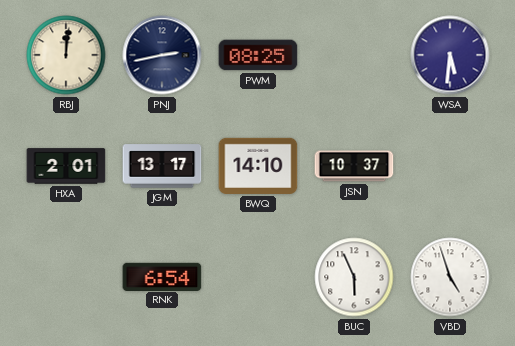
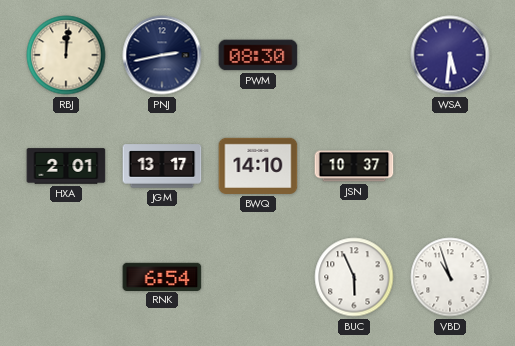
PWM: 08:25 -> 08:30 (258, 55)
VBD: 4:57 -> 10:57 (450, 277)
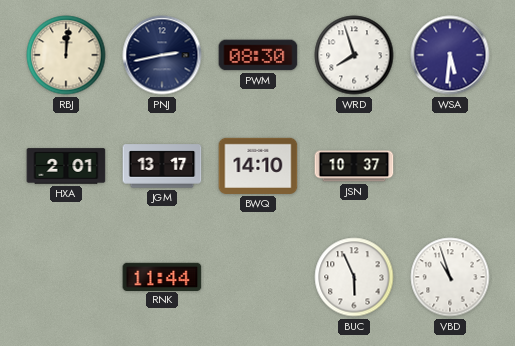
WRD: none -> 7:57 (354, 55)
RNK: 6:54 -> 11:44 (162, 276)
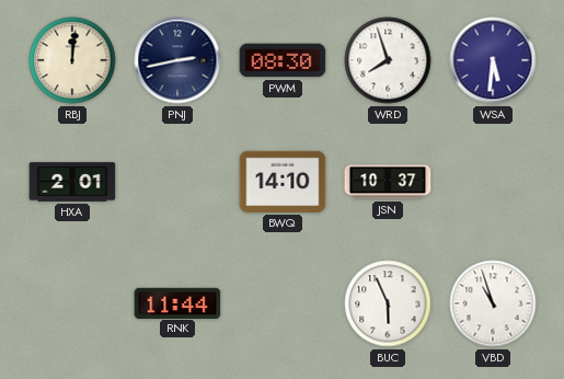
JGM: 13:17 -> none (162, 166)
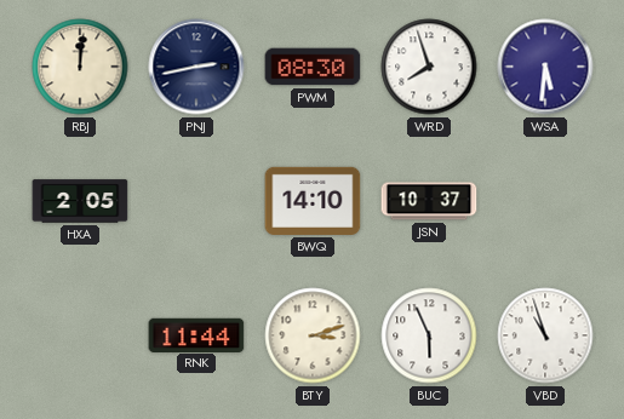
HXA: 2:01 -> 2:05 (80, 201)
BTY: none -> 3:12 (313, 335)
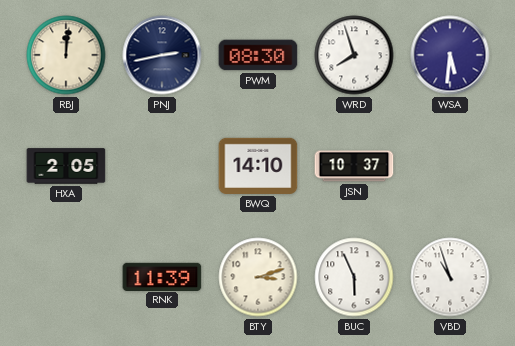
RNK: 11:44 -> 11:39 (162, 276)
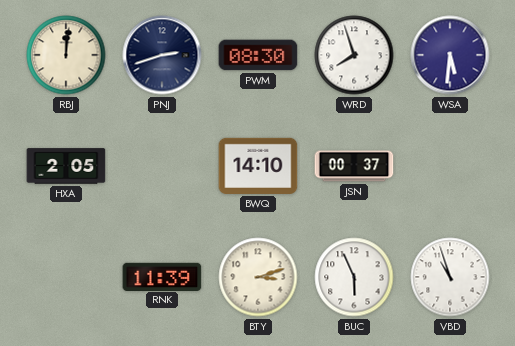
PNJ: 2:43 -> 2:42 (162, 55)
JSN: 10:37 -> 00:37 (354, 166)
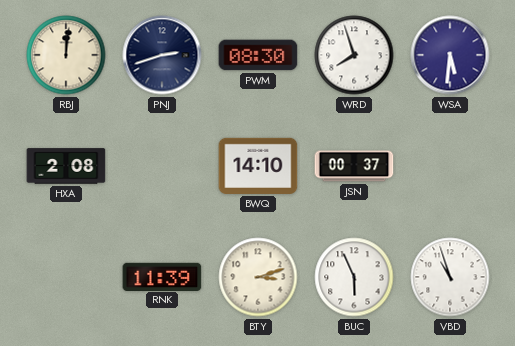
HXA: 2:05 -> 2:08 (66, 166)
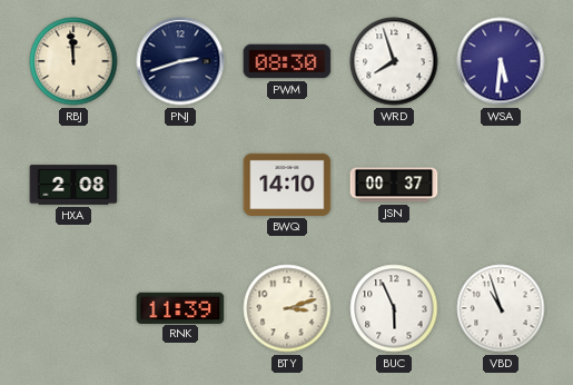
RBJ: 12:01 -> 11:59 (73, 61)
